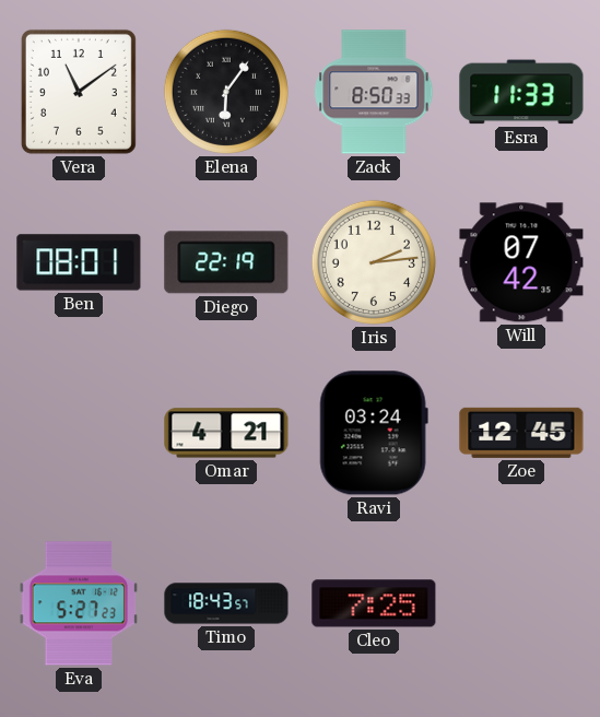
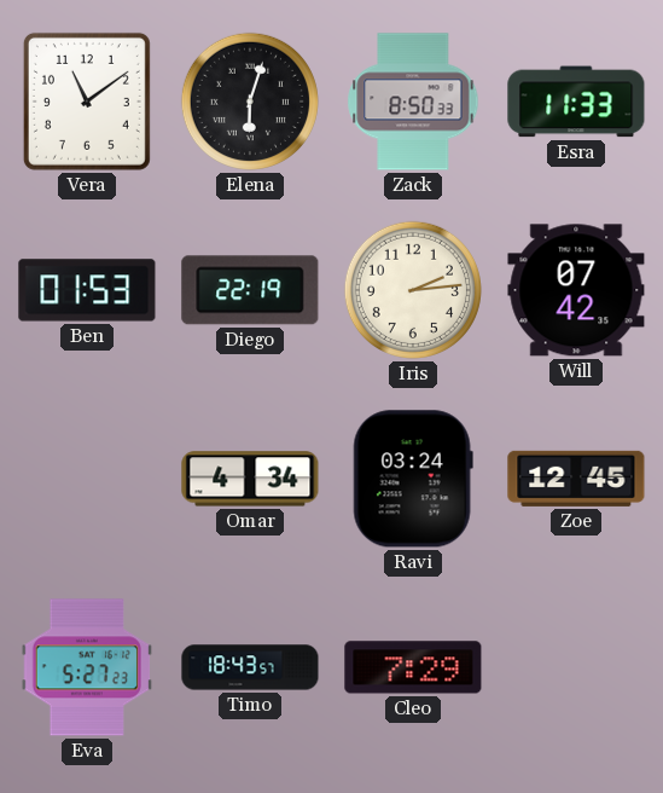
Elena: 6:06 -> 6:03 (250, 102)
Ben: 08:01 -> 01:53 (87, 290)
Omar: 4:21 -> 4:34 (250, 479)
Cleo: 7:25 -> 7:29 (413, 667)
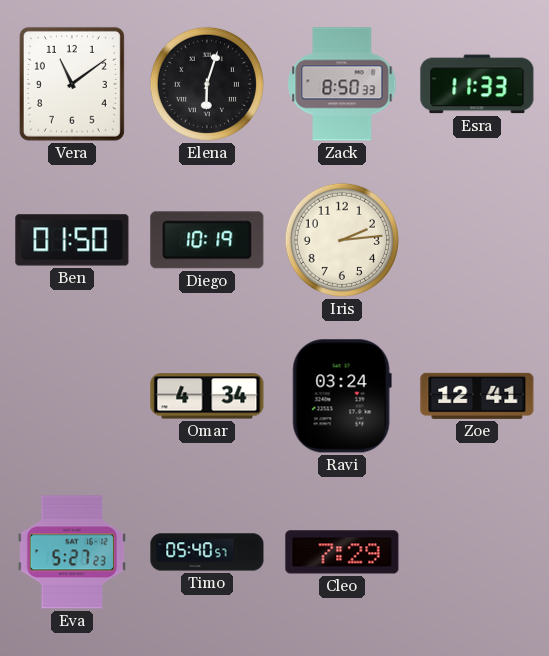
Ben: 01:53 -> 01:50 (72, 240)
Diego: 22:19 -> 10:19 (207, 240)
Will: 07:42 -> none (576, 290)
Zoe: 12:45 -> 12:41 (477, 396)
Timo: 18:43 -> 05:40 (207, 552)
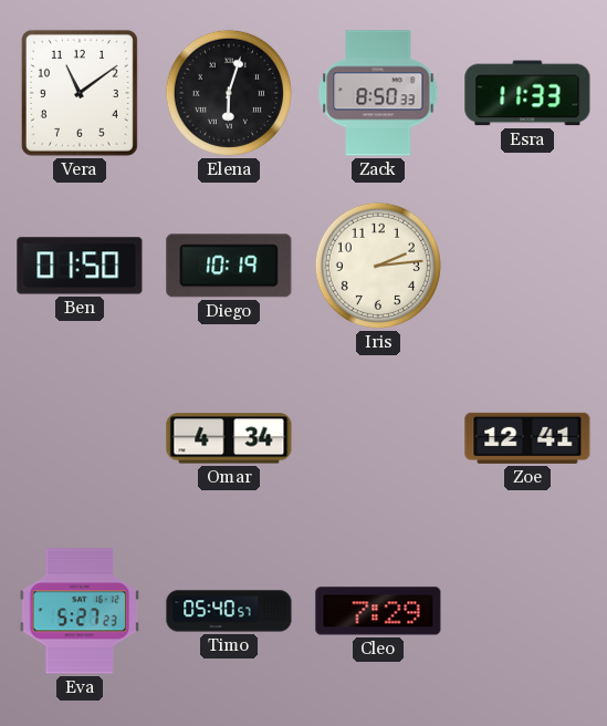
Ravi: 03:24 -> none (342, 396)
